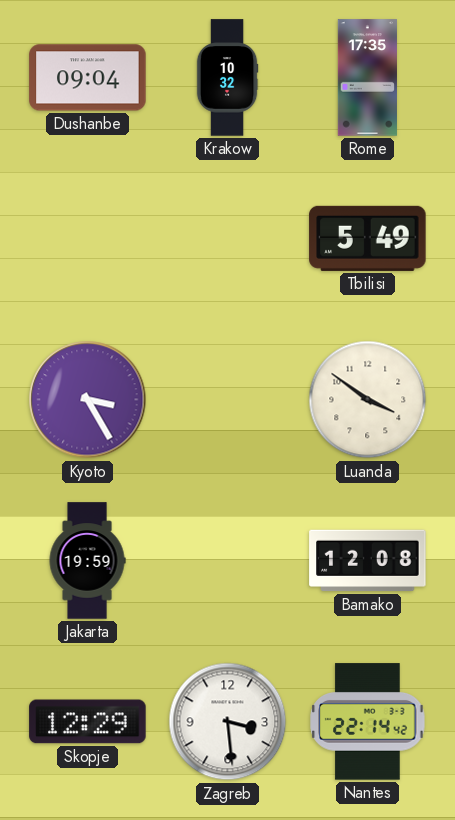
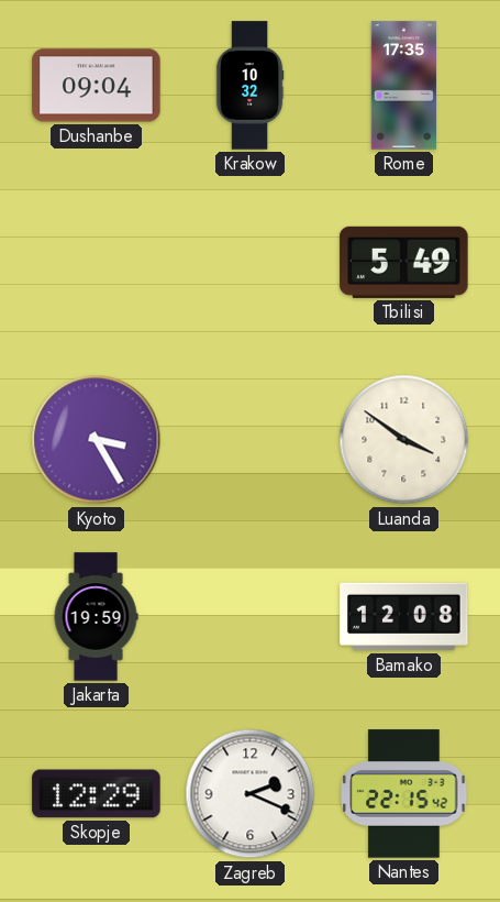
Zagreb: 3:29 -> 2:19 (251, 794)
Nantes: 22:14 -> 22:15 (404, 794)
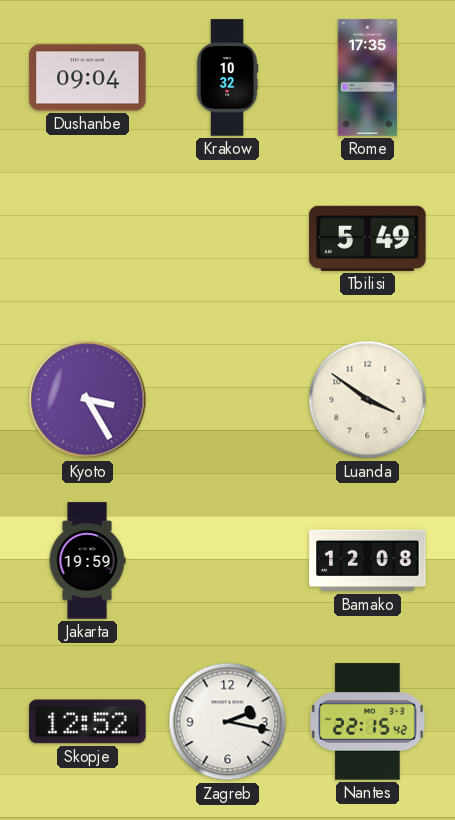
Skopje: 12:29 -> 12:52 (88, 722)
Zagreb: 2:19 -> 2:17 (228, 722)
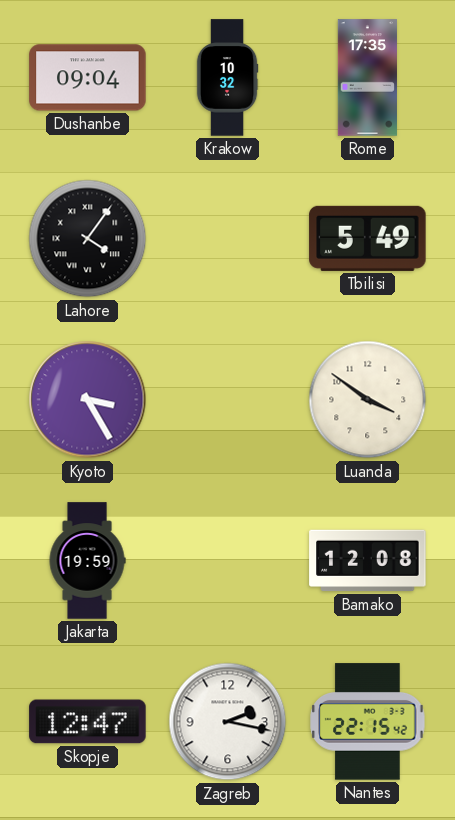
Lahore: none -> 4:06 (88, 239)
Skopje: 12:52 -> 12:47 (88, 722)
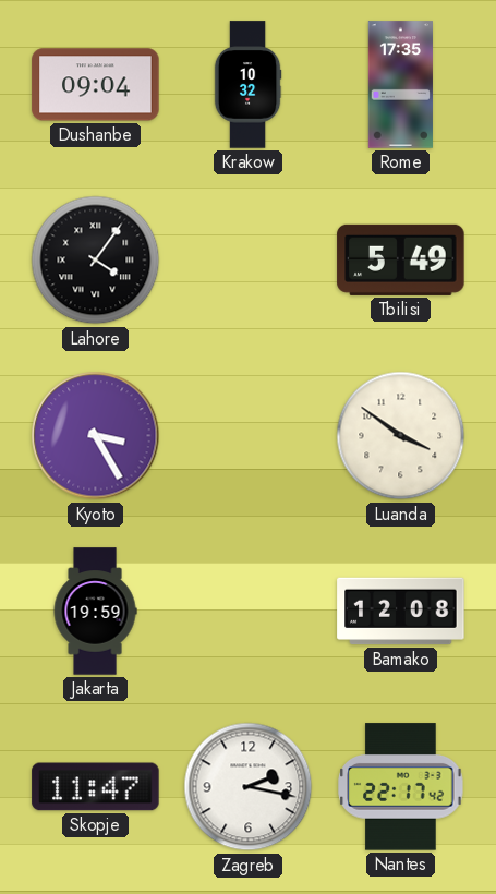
Skopje: 12:47 -> 11:47 (96, 787)
Nantes: 22:15 -> 22:17 (401, 787)
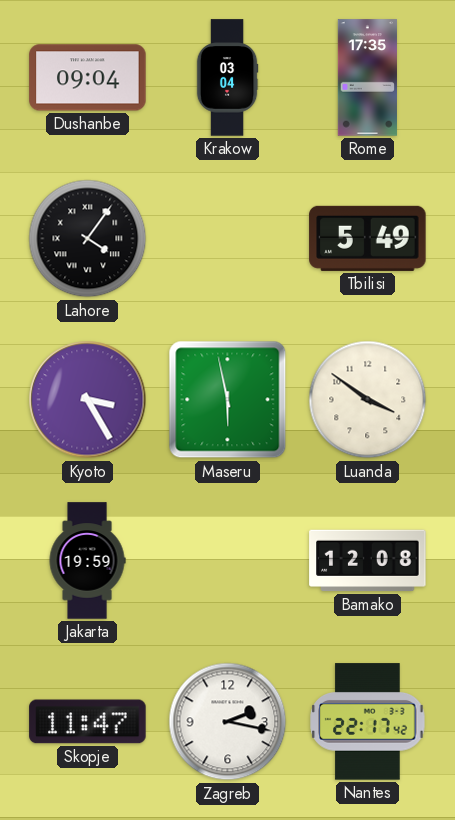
Krakow: 10:32 -> 03:04 (227, 78)
Maseru: none -> 5:58 (228, 400)
